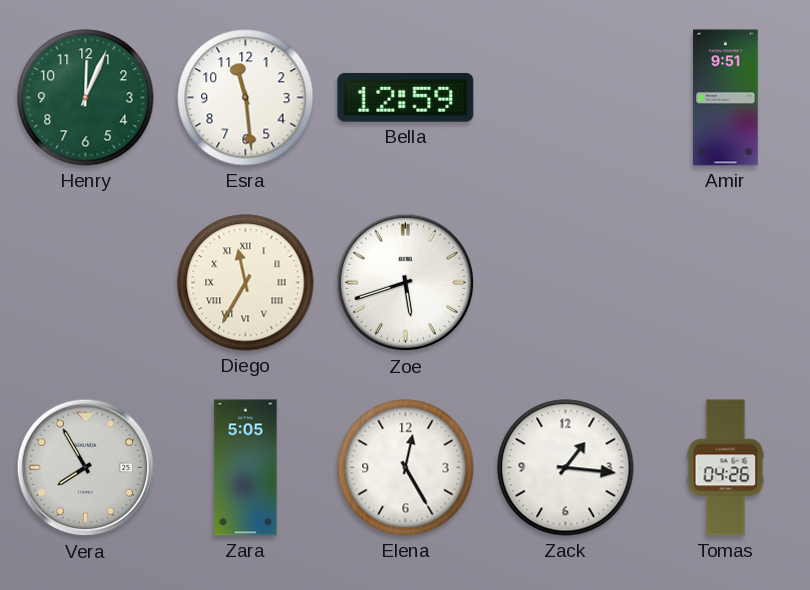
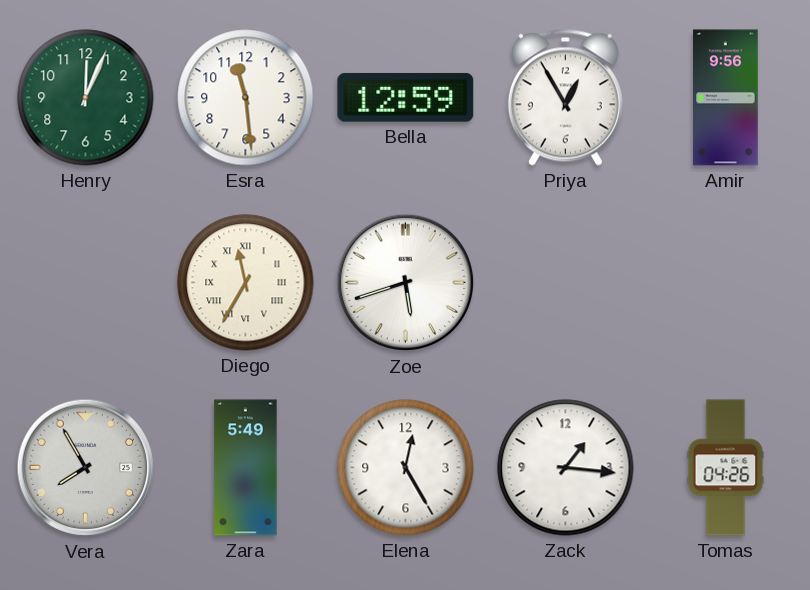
Priya: none -> 12:55 (565, 97)
Amir: 9:51 -> 9:56 (726, 98)
Zara: 5:05 -> 5:49 (246, 468)
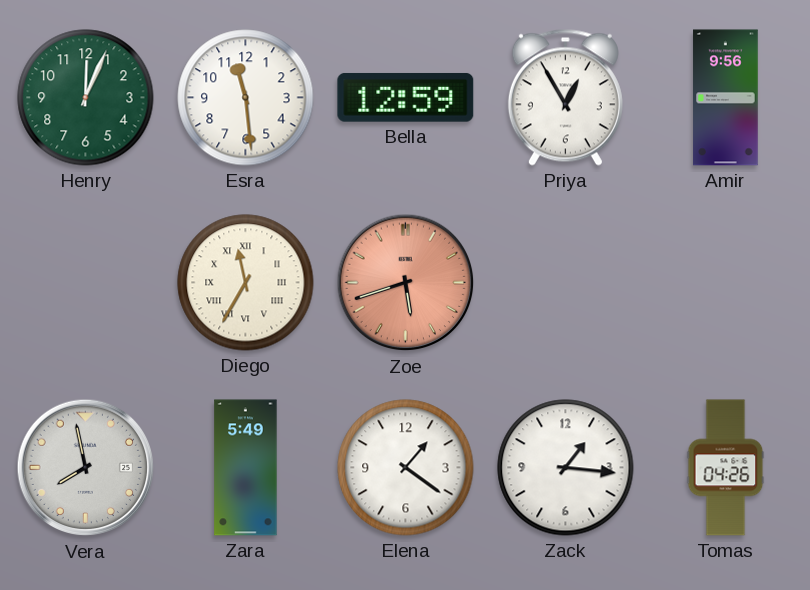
Zoe dial: white -> salmon (406, 283)
Vera: 7:55 -> 7:58 (86, 468)
Elena: 12:25 -> 1:21 (406, 468)
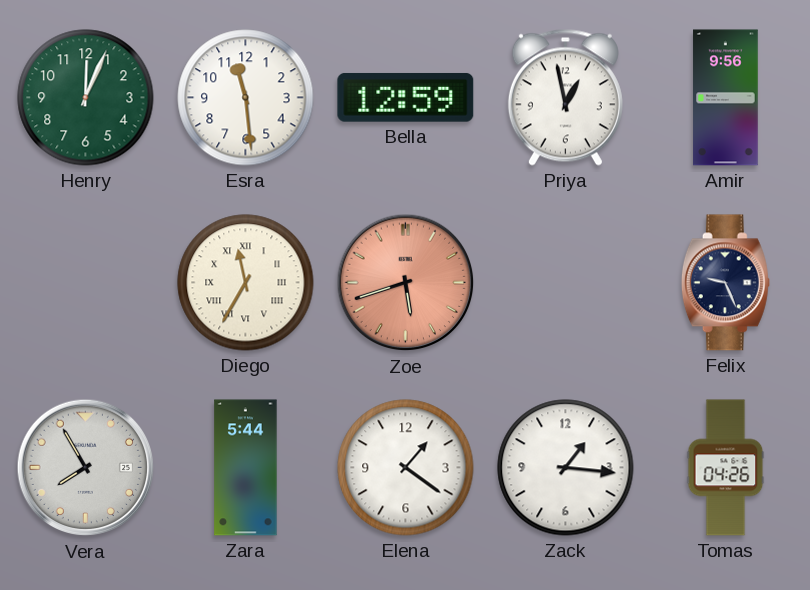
Priya: 12:55 -> 12:58 (565, 97)
Felix: none -> 9:26 (725, 283)
Vera: 7:58 -> 7:55 (86, 468)
Zara: 5:49 -> 5:44 (246, 468)
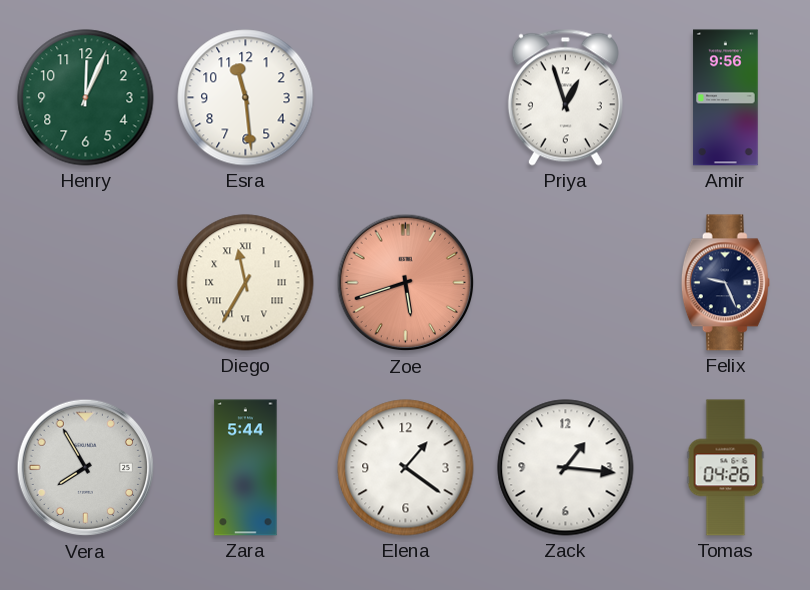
Bella: 12:59 -> none (406, 97)
Priya: 12:58 -> 12:57 (565, 97)
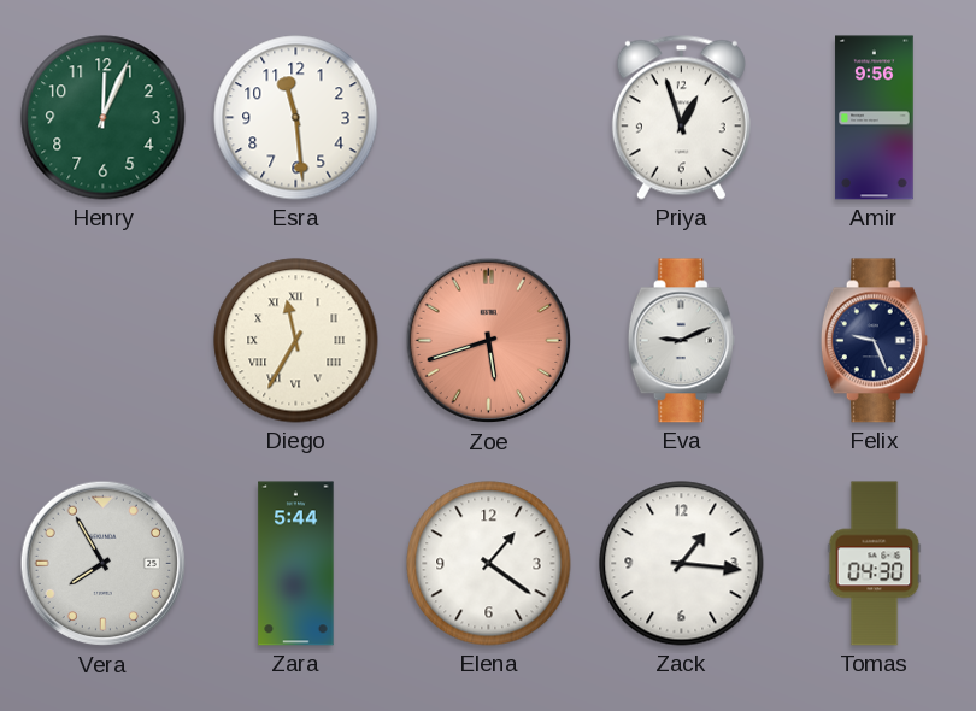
Eva: none -> 9:11 (681, 341)
Tomas: 04:26 -> 04:30 (875, 564)
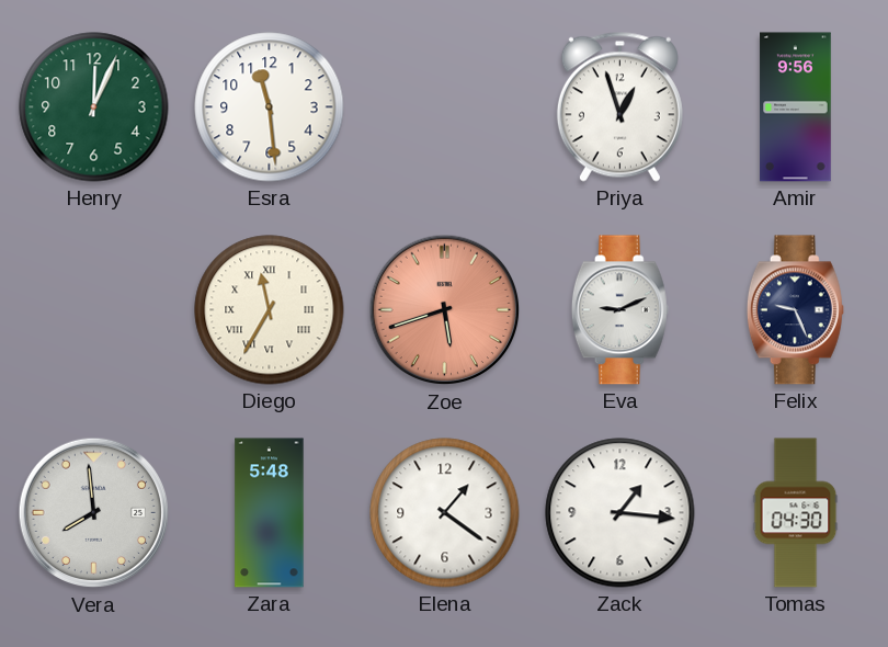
Vera: 7:55 -> 7:59 (94, 513)
Zara: 5:44 -> 5:48 (270, 513)
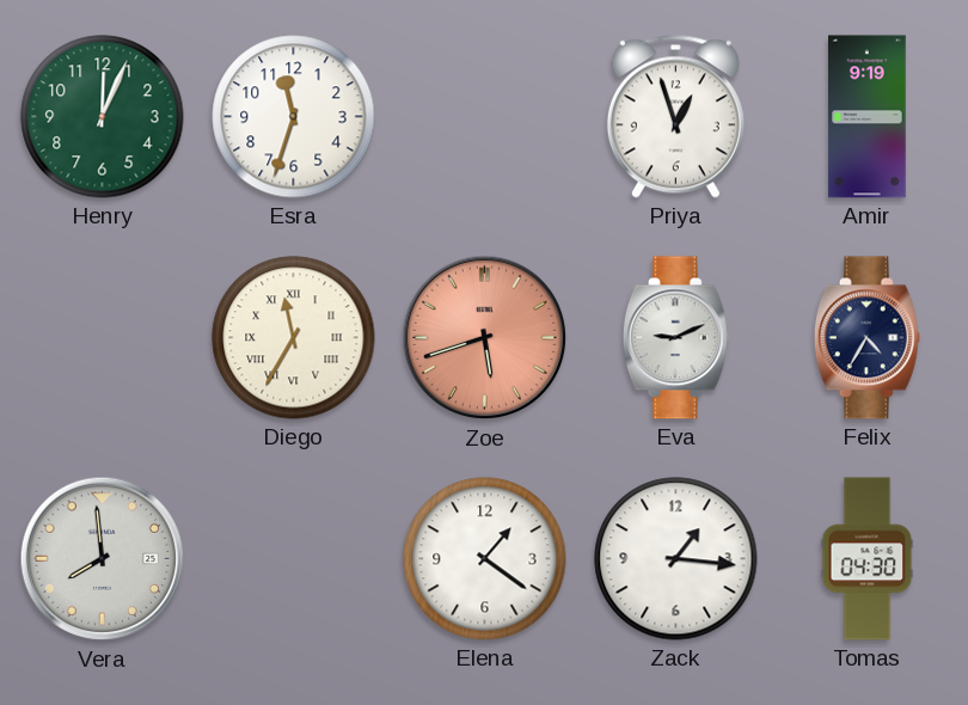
Esra: 11:29 -> 11:33 (294, 117)
Amir: 9:56 -> 9:19 (868, 117)
Felix: 9:26 -> 4:35 (866, 338)
Zara: 5:48 -> none (270, 513)
